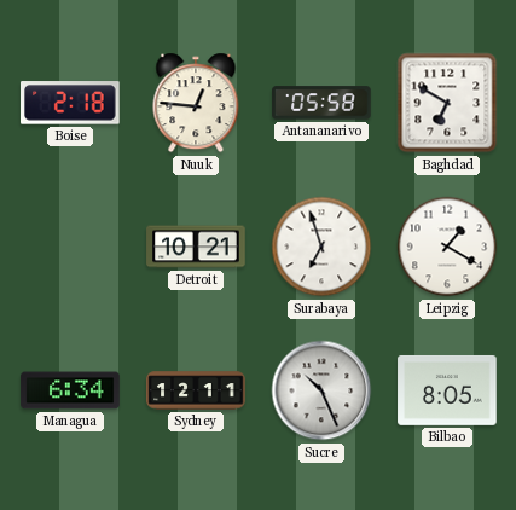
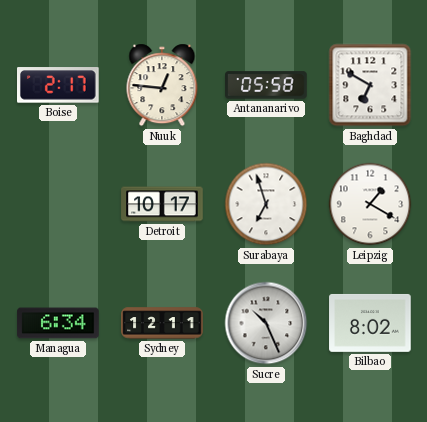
Boise: 2:18 -> 2:17 (59, 85)
Detroit: 10:21 -> 10:17 (162, 204)
Bilbao: 8:05 -> 8:02 (370, 323)
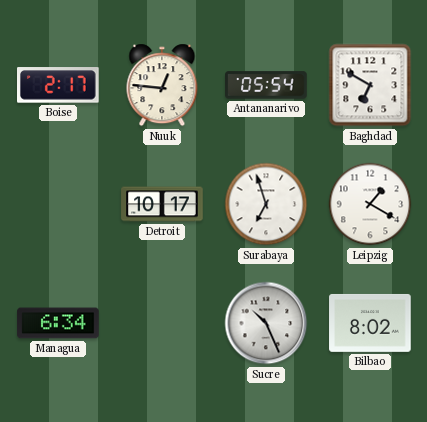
Antananarivo: 05:58 -> 05:54 (266, 85)
Sydney: 12:11 -> none (162, 323)
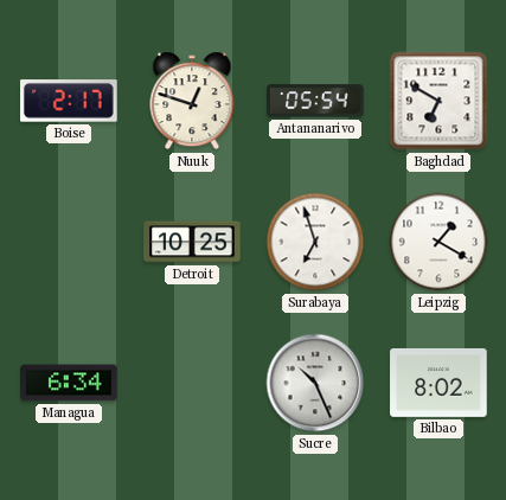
Nuuk: 12:46 -> 12:48 (192, 101)
Detroit: 10:17 -> 10:25 (192, 242)
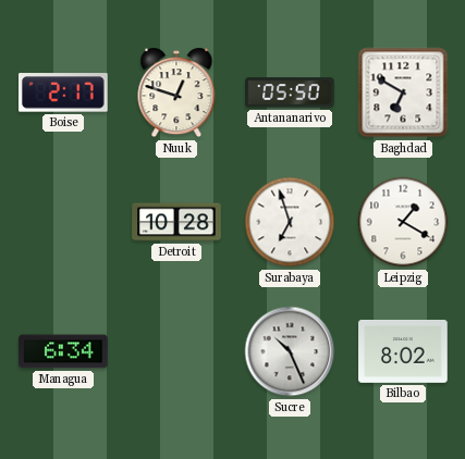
Antananarivo: 05:54 -> 05:50 (290, 92)
Detroit: 10:25 -> 10:28 (176, 222)
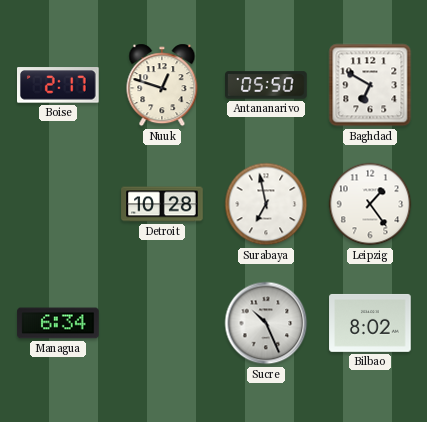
Surabaya: 6:57 -> 6:58 (266, 204)
Leipzig: 1:20 -> 1:24 (370, 204)
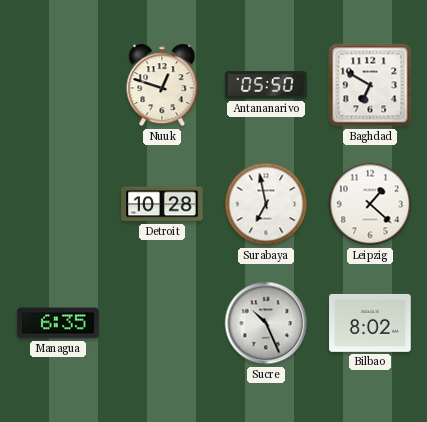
Boise: 2:17 -> none (59, 85)
Leipzig: 1:24 -> 1:22 (370, 204)
Managua: 6:34 -> 6:35 (58, 323)
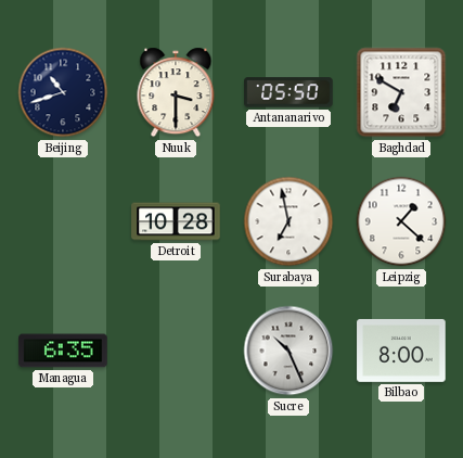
Beijing: none -> 10:42 (63, 92)
Nuuk: 12:48 -> 3:30 (176, 92)
Bilbao: 8:02 -> 8:00 (401, 351)
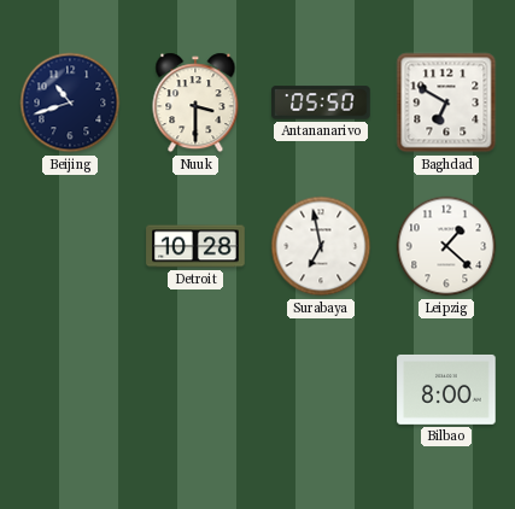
Managua: 6:35 -> none (63, 351)
Sucre: 10:26 -> none (288, 351)
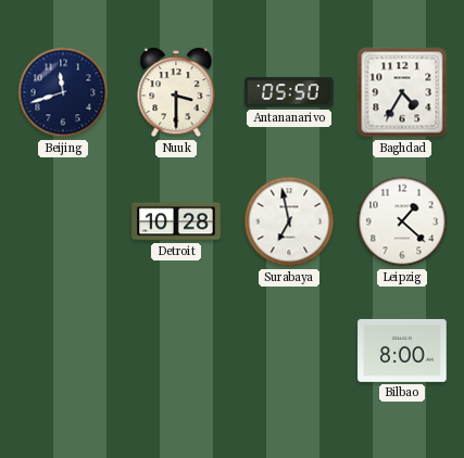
Beijing: 10:42 -> 11:42 (63, 92)
Baghdad: 6:50 -> 4:35 (402, 92)
